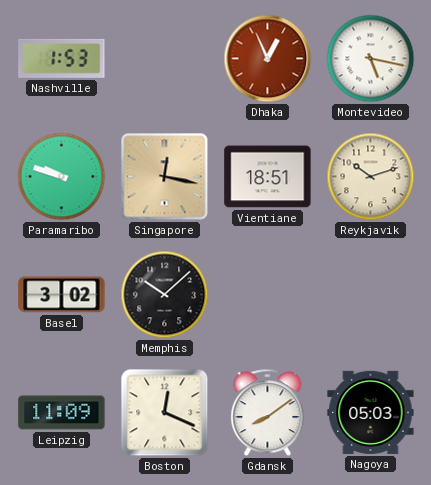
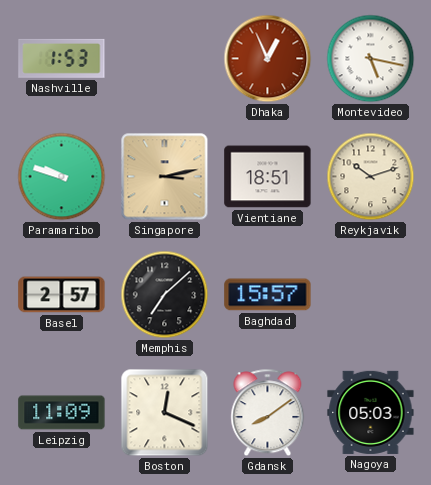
Singapore: 12:17 -> 3:13 (165, 177)
Basel: 3:02 -> 2:57 (62, 295)
Memphis: 10:08 -> 7:08 (165, 295)
Baghdad: none -> 15:57 (268, 295)
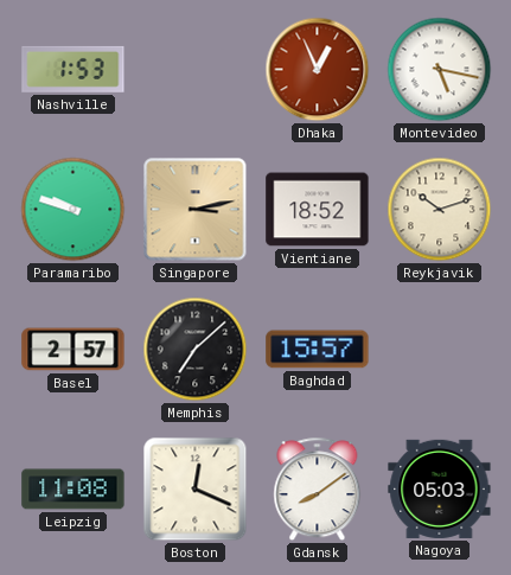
Vientiane: 18:51 -> 18:52 (318, 210)
Leipzig: 11:09 -> 11:08 (74, 490)
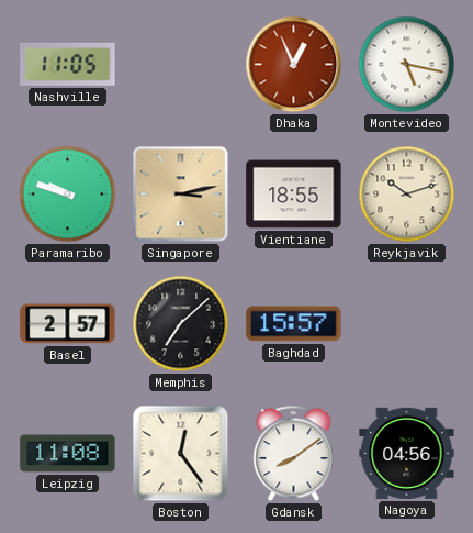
Nashville: 1:53 -> 11:05 (68, 64)
Vientiane: 18:52 -> 18:55 (294, 195)
Boston: 12:19 -> 12:24 (181, 454)
Nagoya: 05:03 -> 04:56 (407, 453)
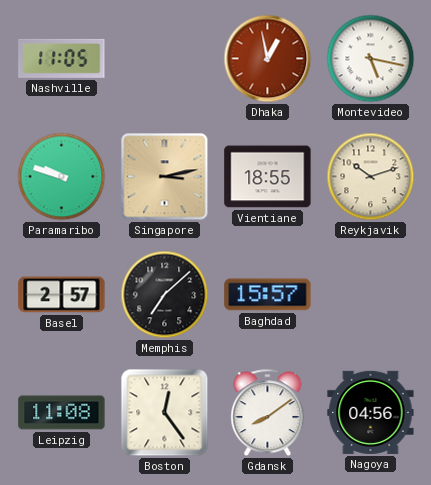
Dhaka: 12:56 -> 12:58 (268, 59)
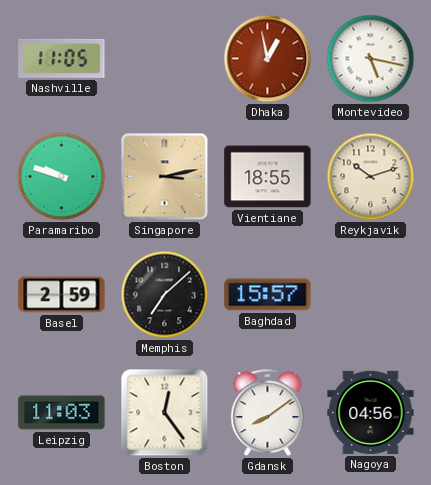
Basel: 2:57 -> 2:59 (62, 295)
Leipzig: 11:08 -> 11:03 (62, 413)
